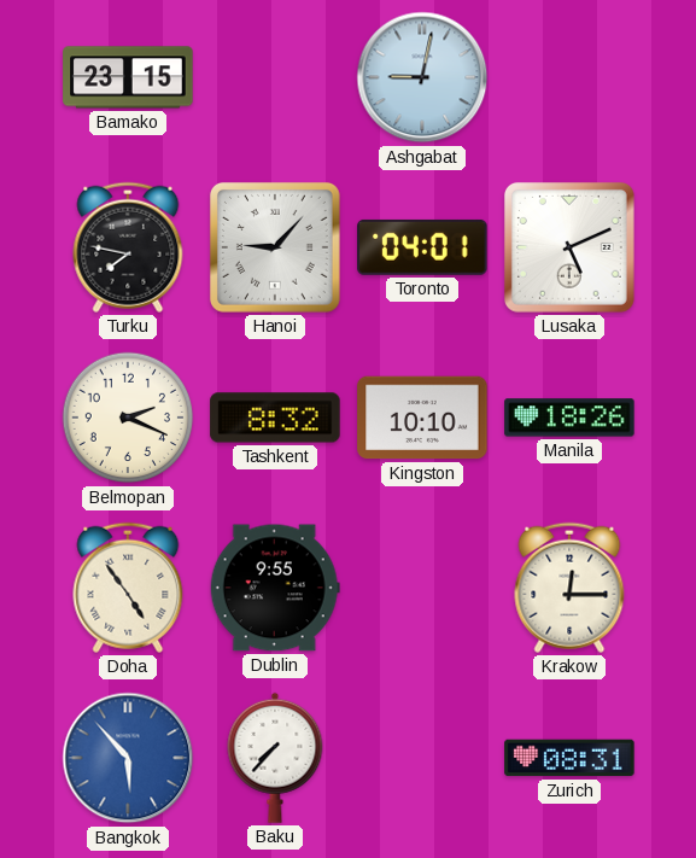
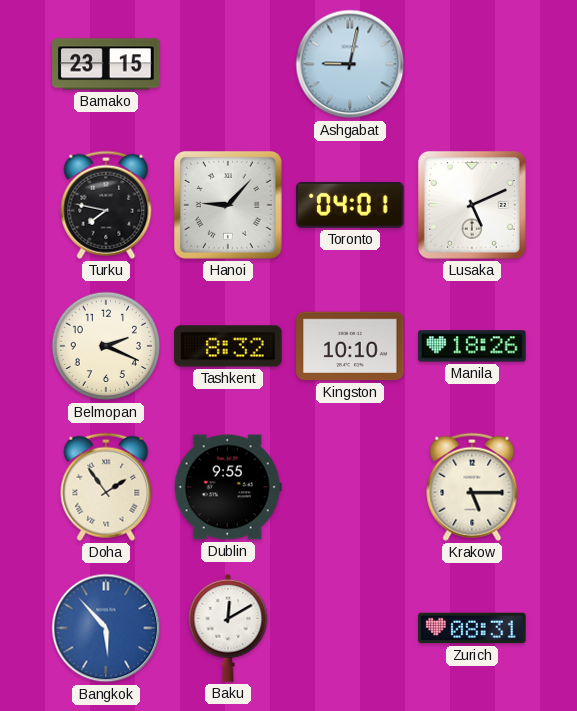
Doha: 4:54 -> 1:54 (106, 487)
Krakow: 12:15 -> 5:15 (472, 487)
Baku: 7:37 -> 12:10 (228, 628)
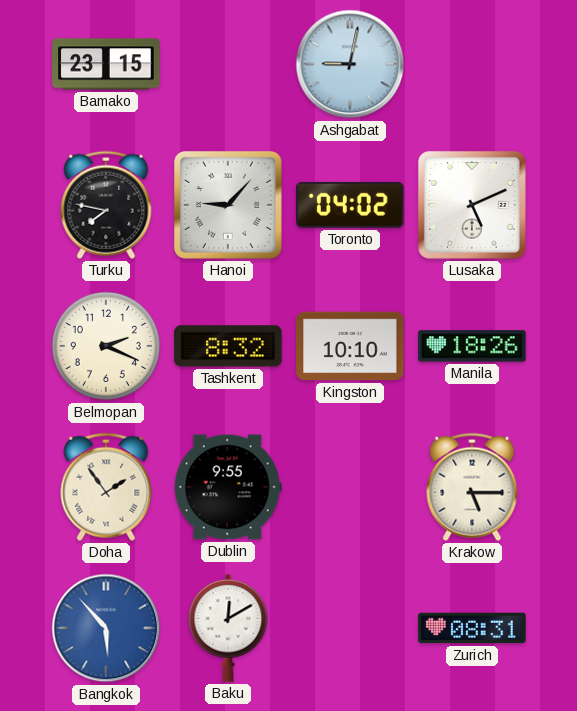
Toronto: 04:01 -> 04:02 (350, 205)
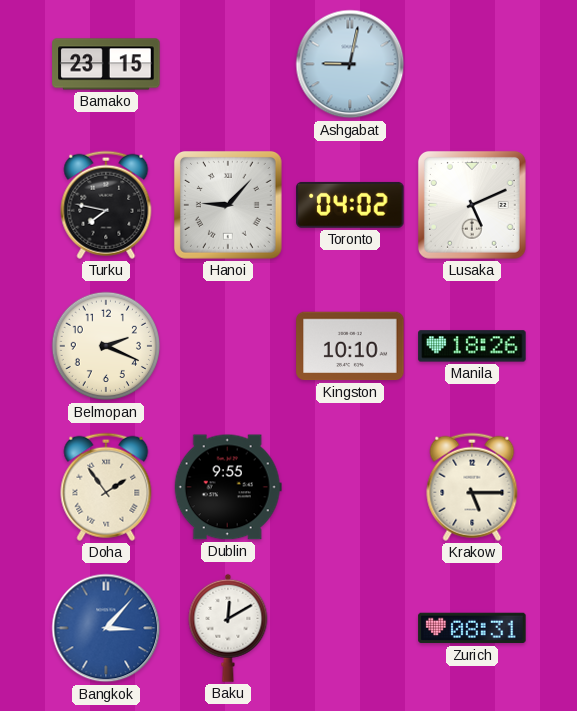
Tashkent: 8:32 -> none (228, 346)
Bangkok: 5:53 -> 3:07 (106, 628)
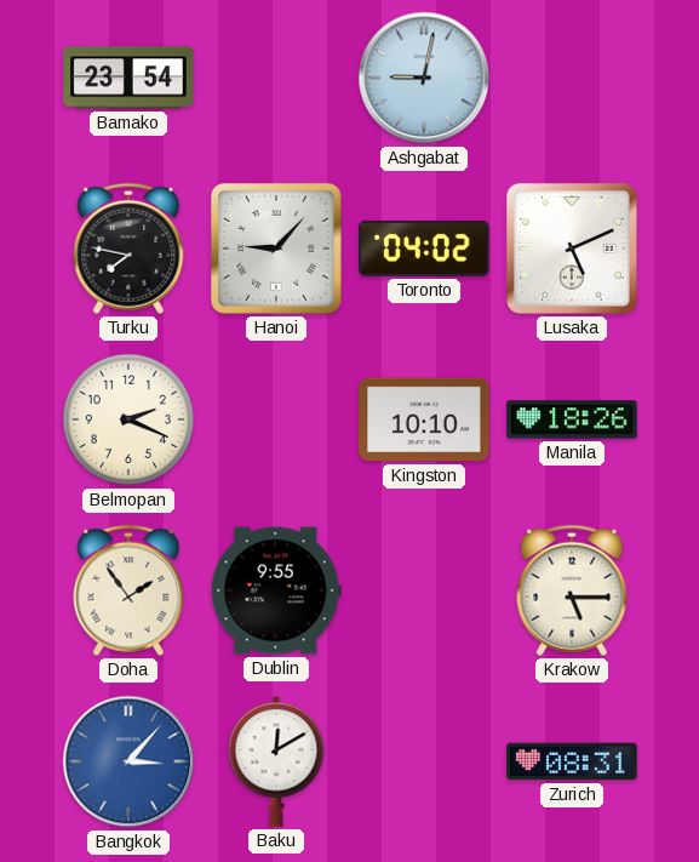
Bamako: 23:15 -> 23:54 (128, 78)
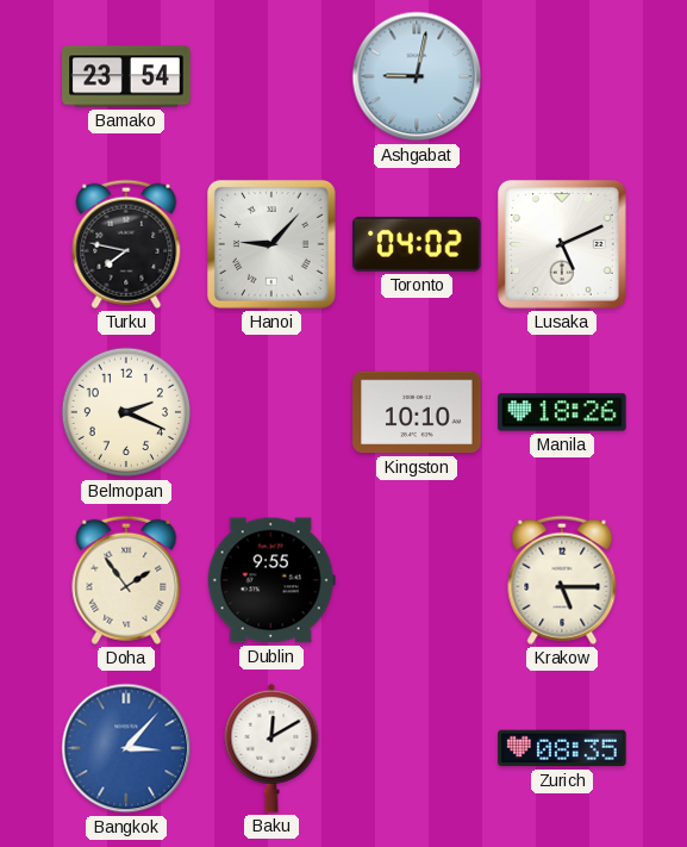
Zurich: 08:31 -> 08:35 (562, 748)
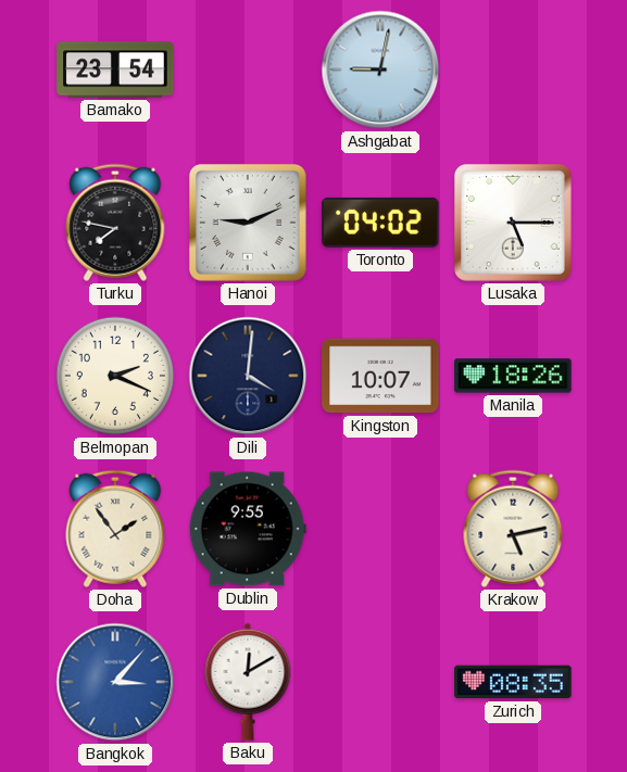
Hanoi: 9:07 -> 9:11 (248, 223)
Lusaka: 5:11 -> 5:15 (513, 223)
Dili: none -> 4:01 (248, 376)
Kingston: 10:10 -> 10:07 (380, 376)
Krakow: 5:15 -> 5:13 (513, 529)
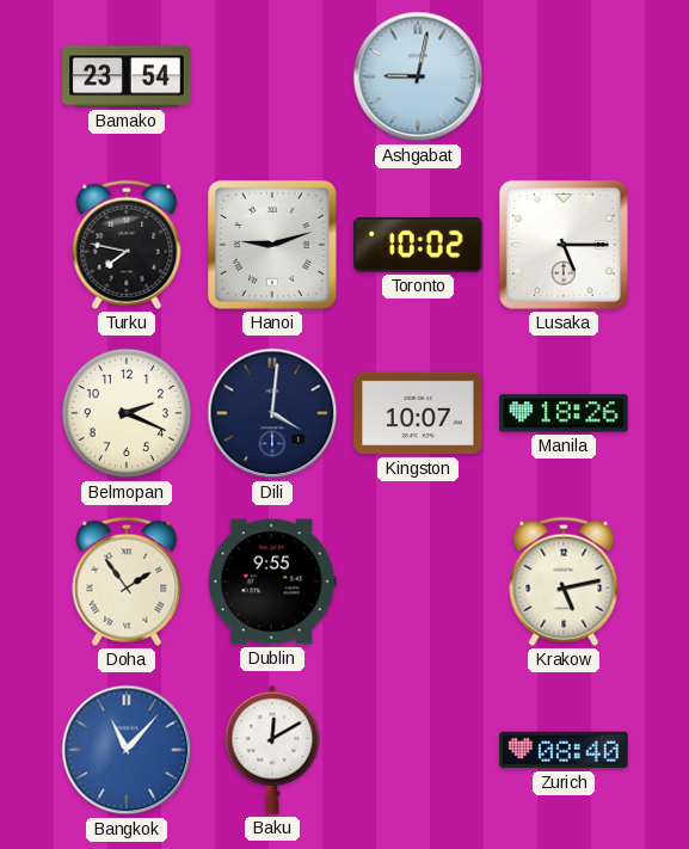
Hanoi: 9:11 -> 9:12 (272, 245)
Toronto: 04:02 -> 10:02 (418, 245)
Bangkok: 3:07 -> 11:07 (127, 750)
Zurich: 08:35 -> 08:40 (564, 750)
